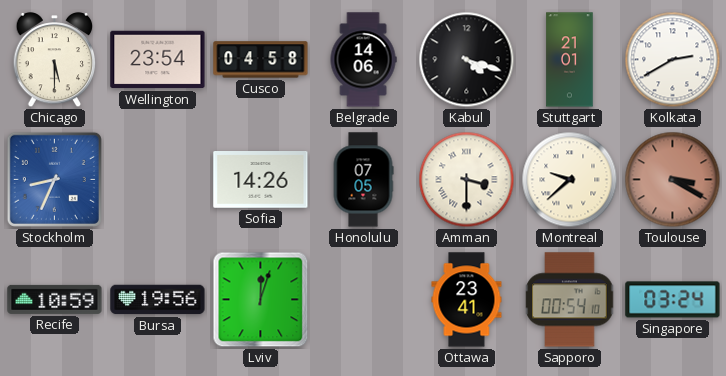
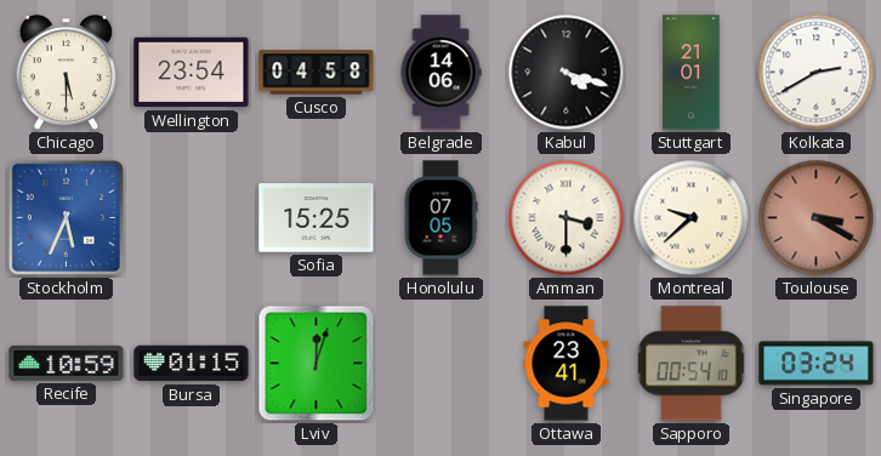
Stockholm: 8:34 -> 5:34 (66, 217)
Sofia: 14:26 -> 15:25 (317, 218)
Bursa: 19:56 -> 01:15 (192, 364)
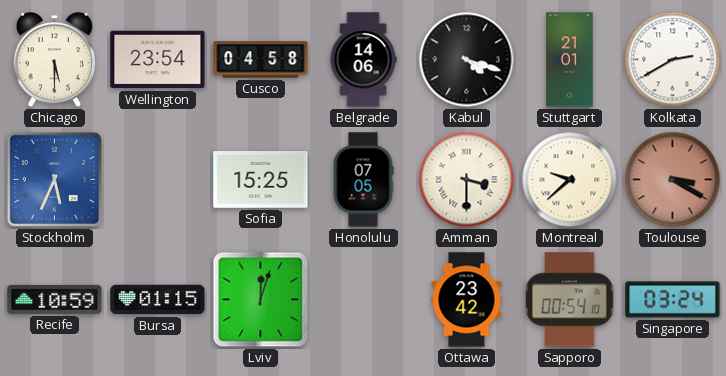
Ottawa: 23:41 -> 23:42 (467, 300)
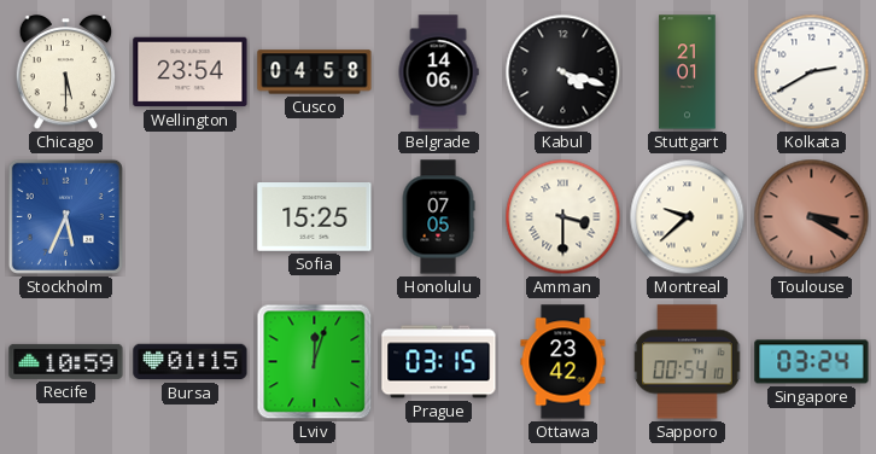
Prague: none -> 03:15 (439, 362)
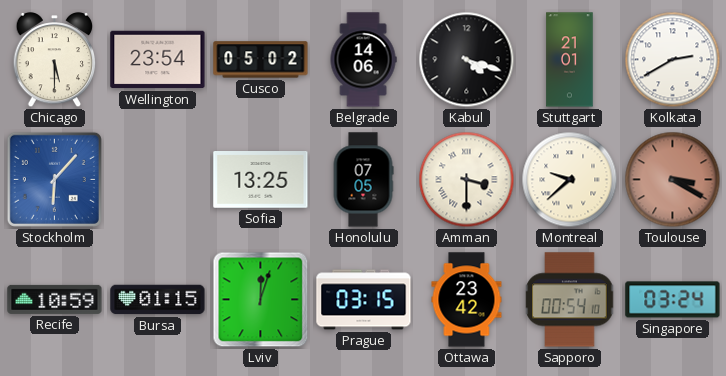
Cusco: 04:58 -> 05:02 (261, 60)
Stockholm: 5:34 -> 6:07 (54, 179)
Sofia: 15:25 -> 13:25 (261, 180)
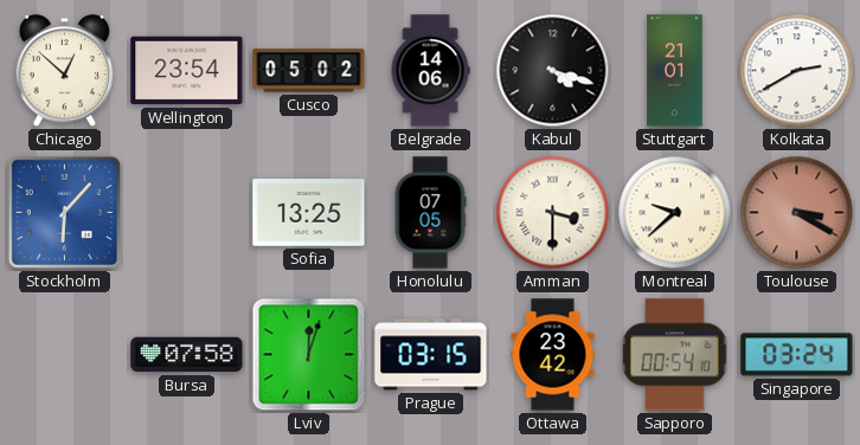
Chicago: 5:30 -> 12:52 (65, 71)
Recife: 10:59 -> none (55, 299)
Bursa: 01:15 -> 07:58 (187, 355)
